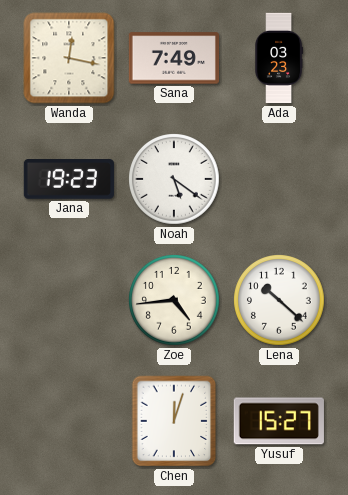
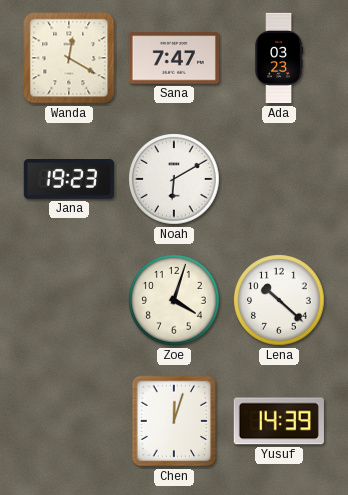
Wanda: 12:17 -> 12:20 (69, 58)
Sana: 7:49 -> 7:47 (173, 58)
Noah: 5:21 -> 6:10 (175, 180)
Zoe: 4:44 -> 4:03 (175, 301)
Yusuf: 15:27 -> 14:39 (279, 421)
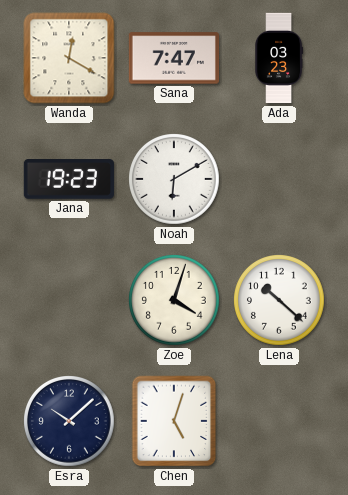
Esra: none -> 10:08 (70, 422)
Chen: 12:03 -> 5:03 (174, 421)
Yusuf: 14:39 -> none (279, 421)
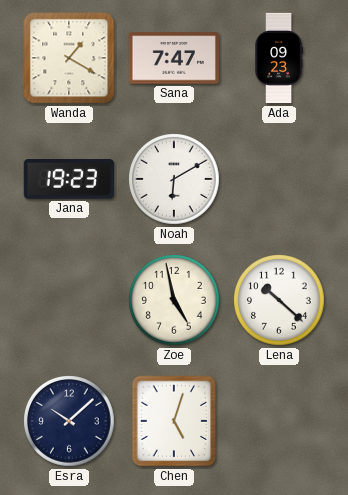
Wanda: 12:20 -> 1:20 (69, 58)
Ada: 03:23 -> 09:23 (279, 58)
Zoe: 4:03 -> 4:58 (175, 301)
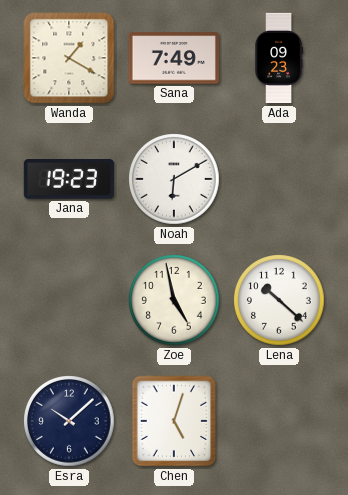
Sana: 7:47 -> 7:49 (173, 58)
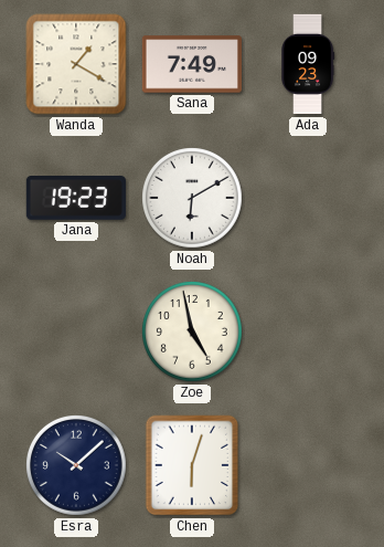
Lena: 10:22 -> none (280, 301)
Chen: 5:03 -> 6:03 (192, 465)
